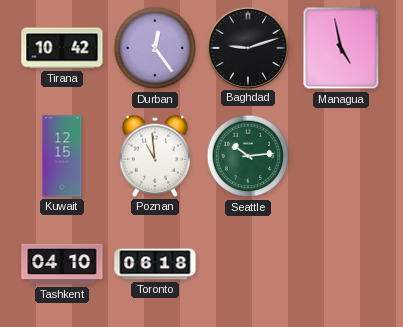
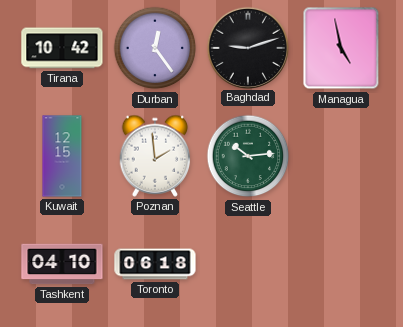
Poznan: 10:59 -> 1:59 (155, 156)
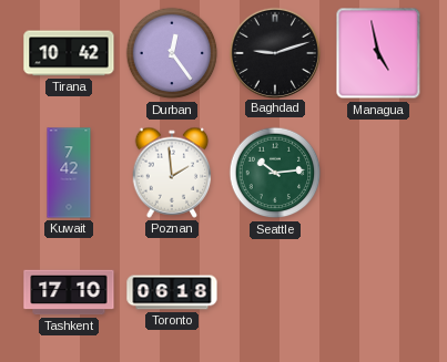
Kuwait: 12:15 -> 7:42 (69, 173)
Tashkent: 04:10 -> 17:10 (69, 292)
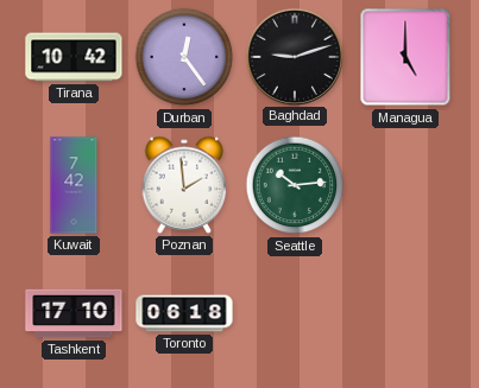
Managua: 4:58 -> 5:00 (405, 57)
